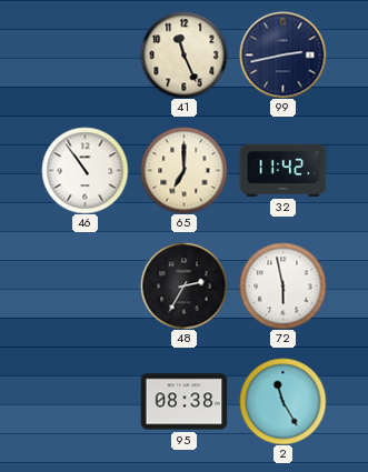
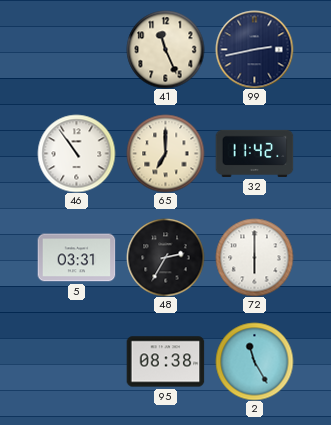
5: none -> 03:31 (76, 258)
72: 5:58 -> 6:00 (254, 257)
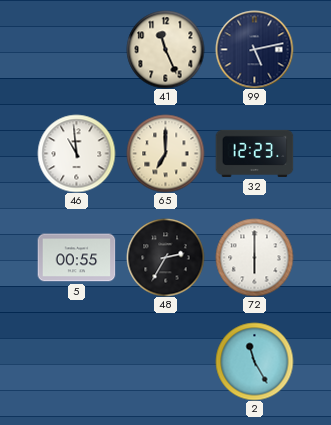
99: 2:43 -> 5:13 (254, 49)
46: 10:54 -> 10:59 (76, 153)
32: 11:42 -> 12:23 (254, 153)
5: 03:31 -> 00:55 (76, 258)
95: 08:38 -> none (165, 362)
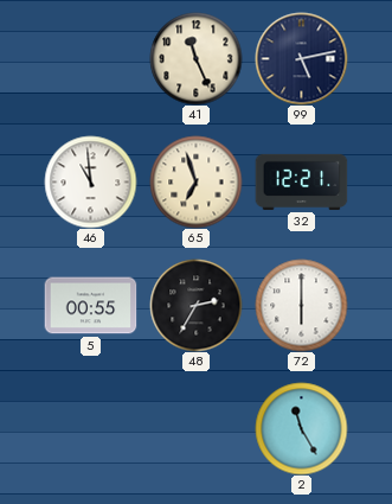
65: 7:00 -> 6:57 (195, 181)
32: 12:23 -> 12:21 (301, 181)
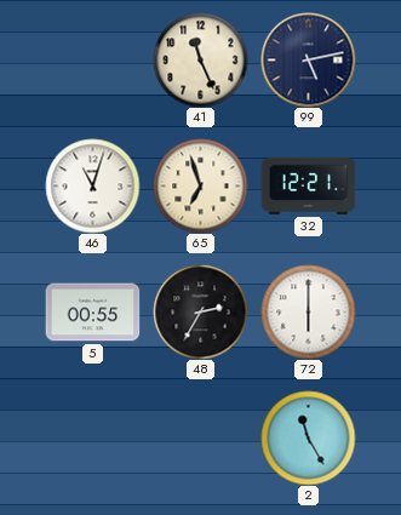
46: 10:59 -> 11:03 (92, 185)
